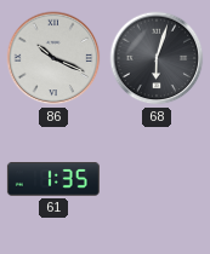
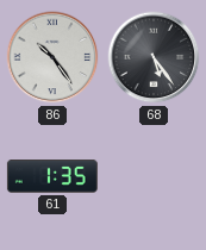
86: 10:19 -> 10:24 (52, 57)
68: 6:03 -> 5:24 (154, 57)
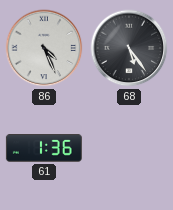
86: 10:24 -> 4:26 (44, 48)
61: 1:35 -> 1:36 (44, 149)
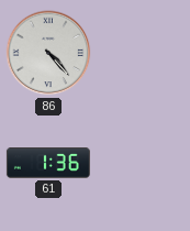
86: 4:26 -> 4:23 (48, 53)
68: 5:24 -> none (129, 48)
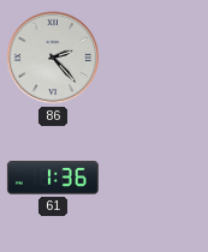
86: 4:23 -> 2:23 (53, 58)
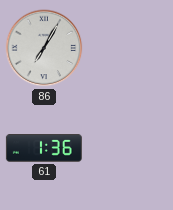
86: 2:23 -> 7:05 (44, 48)
